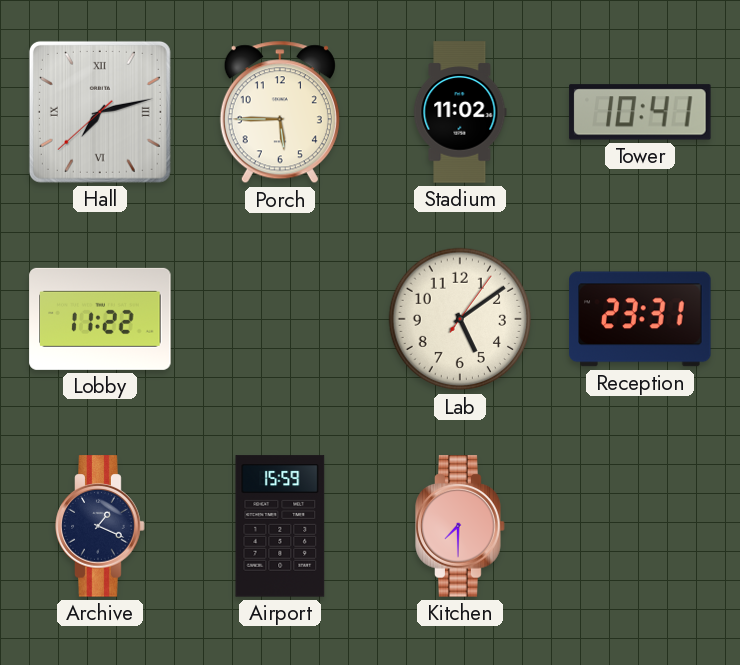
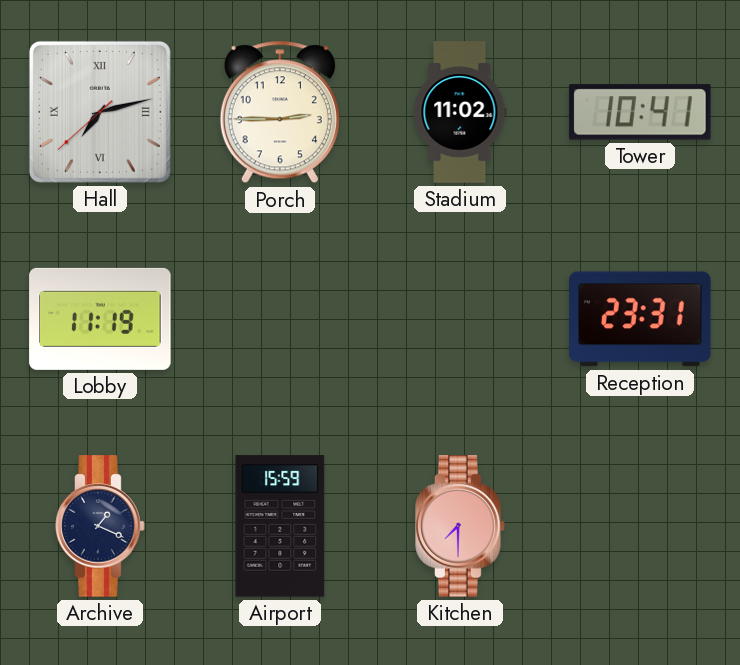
Porch: 5:45 -> 2:45 (280, 112)
Lobby: 11:22 -> 11:19 (100, 319)
Lab: 5:09 -> none (460, 319)
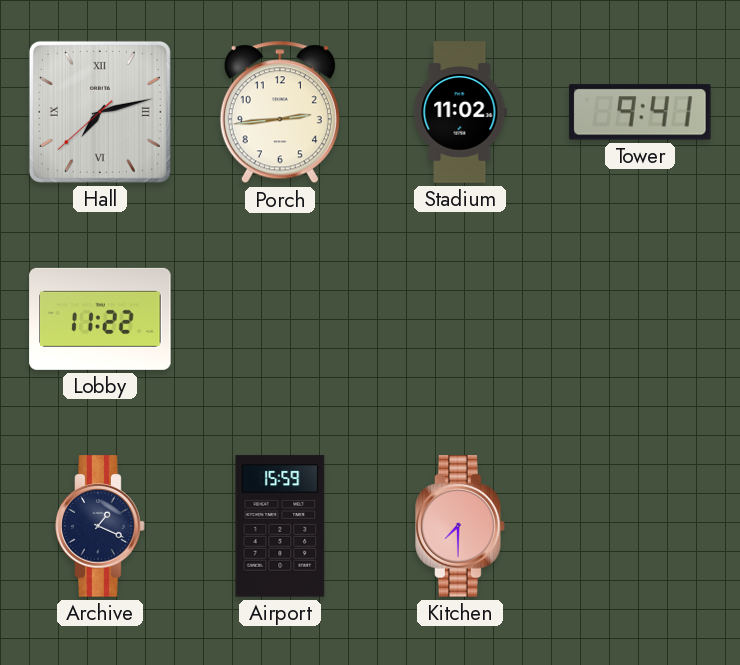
Porch: 2:45 -> 2:44 (280, 112)
Tower: 10:41 -> 9:41 (640, 112)
Lobby: 11:19 -> 11:22 (100, 319)
Reception: 23:31 -> none (640, 319)
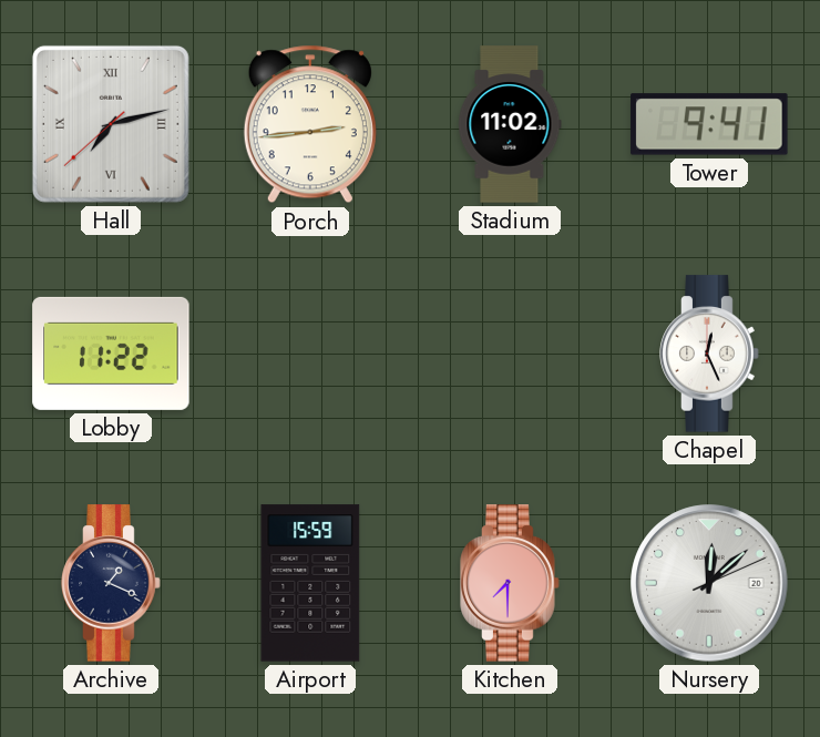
Chapel: none -> 12:26 (709, 354)
Nursery: none -> 12:08 (709, 583)
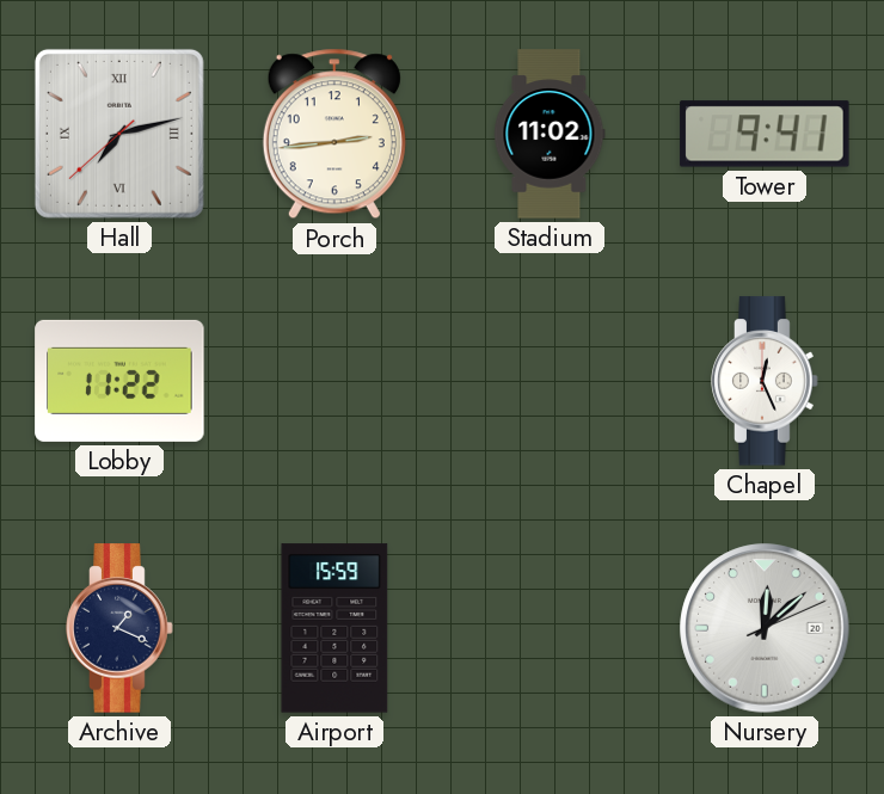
Kitchen: 7:30 -> none (510, 583)
